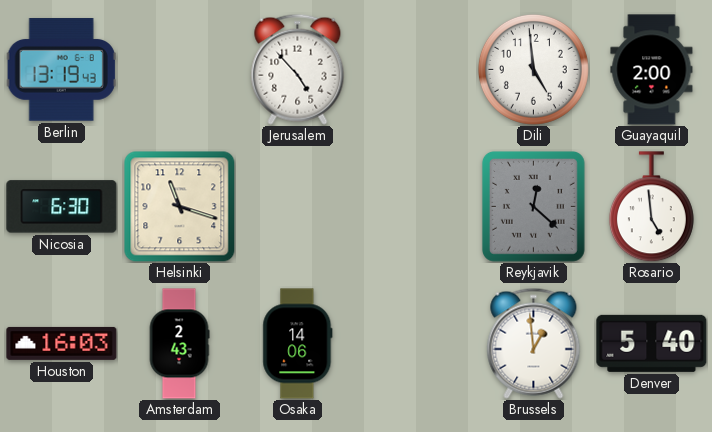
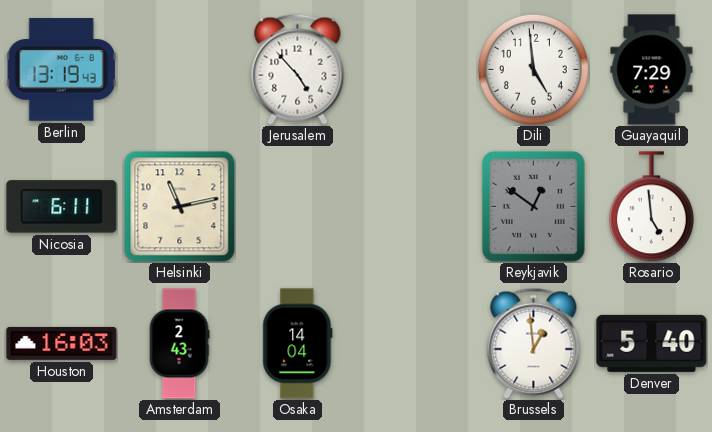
Guayaquil: 2:00 -> 7:29 (652, 70)
Nicosia: 6:30 -> 6:11 (62, 207)
Helsinki: 11:18 -> 11:13 (179, 206)
Reykjavik: 12:22 -> 12:51 (533, 206)
Osaka: 14:06 -> 14:04 (298, 344)
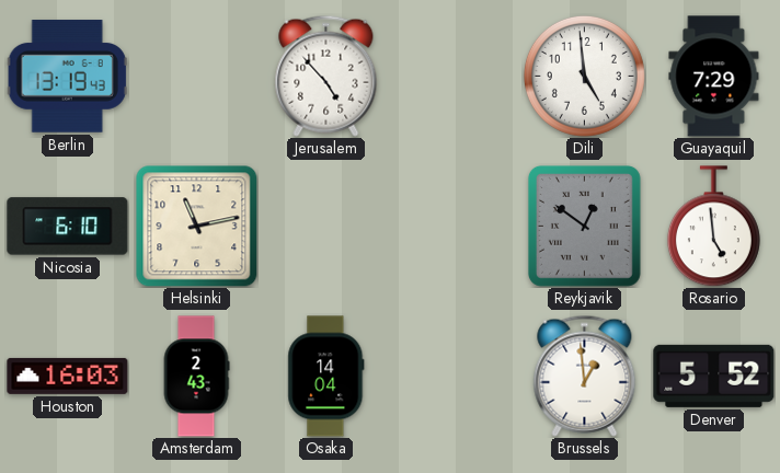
Nicosia: 6:11 -> 6:10 (68, 227)
Denver: 5:40 -> 5:52 (714, 376)
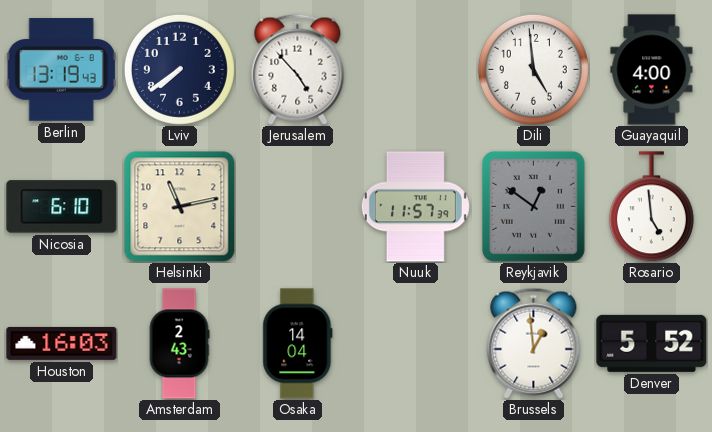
Lviv: none -> 7:39 (179, 69)
Guayaquil: 7:29 -> 4:00 (652, 70)
Nuuk: none -> 11:57 (415, 207)
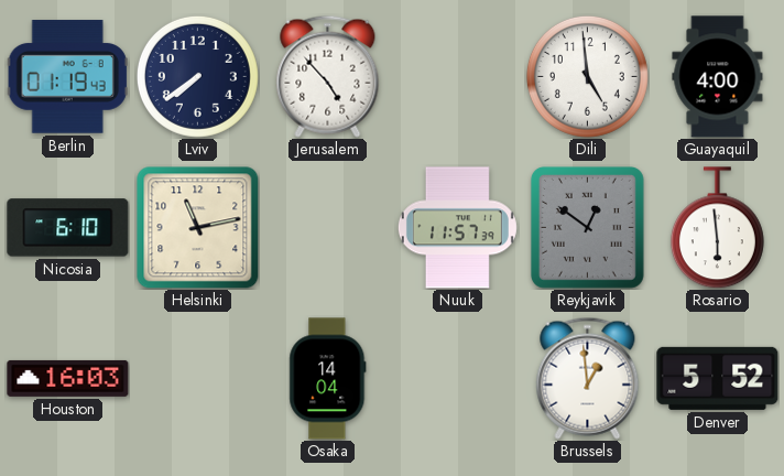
Berlin: 13:19 -> 01:19 (67, 77)
Rosario: 4:59 -> 5:59 (717, 228)
Amsterdam: 2:43 -> none (179, 344)
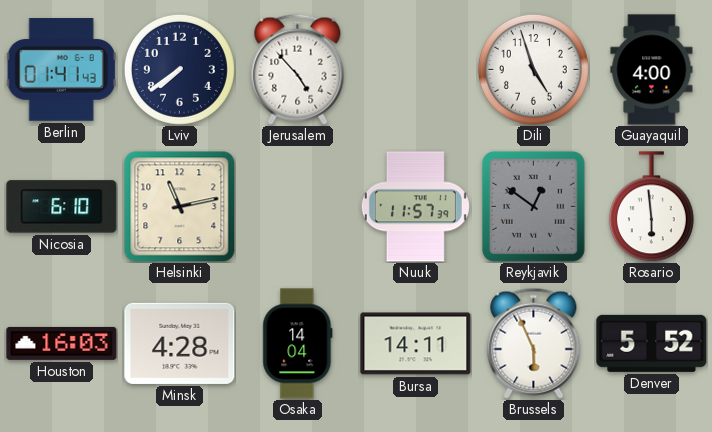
Berlin: 01:19 -> 01:41 (61, 70)
Dili: 4:59 -> 4:57 (533, 69)
Minsk: none -> 4:28 (180, 343)
Bursa: none -> 14:11 (416, 344)
Brussels: 12:59 -> 5:56 (534, 343)
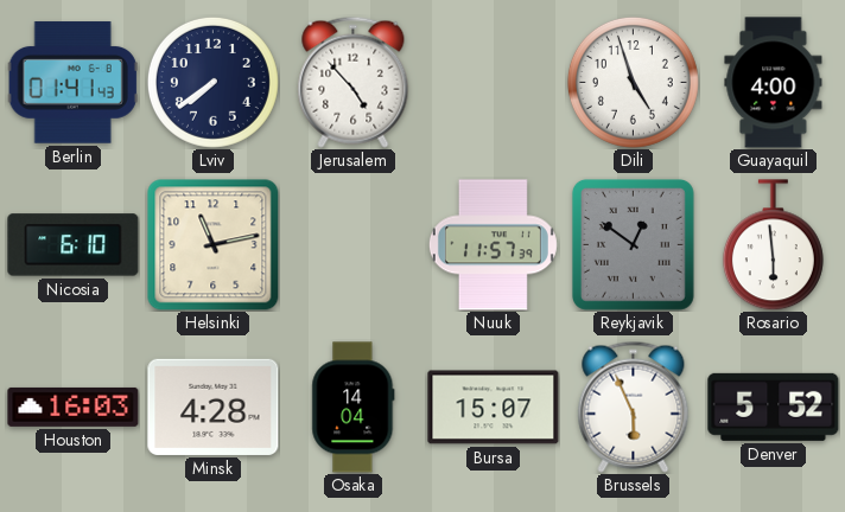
Bursa: 14:11 -> 15:07 (494, 408)
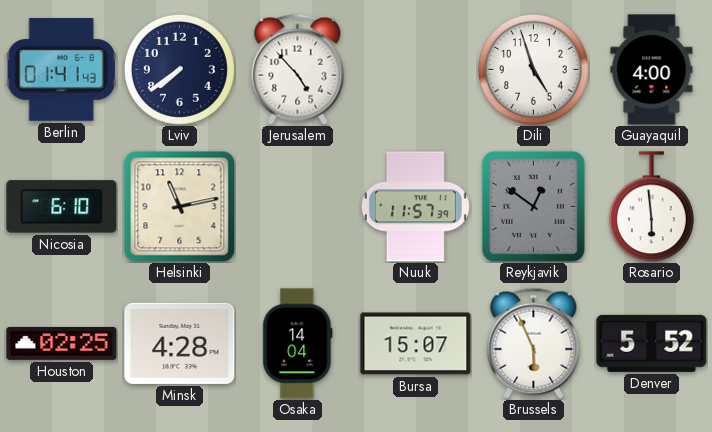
Houston: 16:03 -> 02:25 (62, 343)
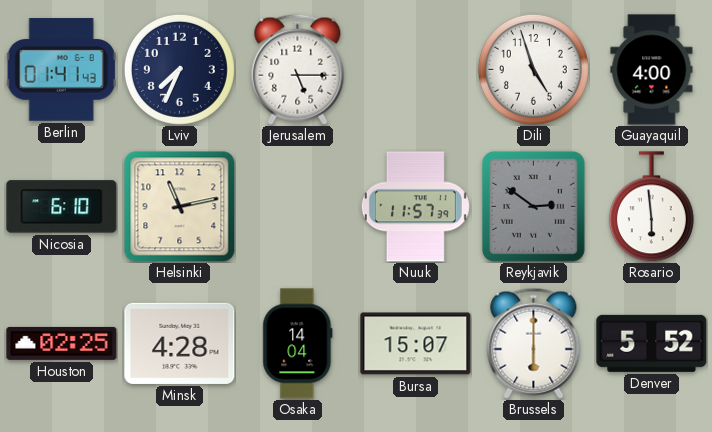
Lviv: 7:39 -> 7:34 (179, 69)
Jerusalem: 4:53 -> 5:15 (298, 69)
Reykjavik: 12:51 -> 2:51 (533, 206)
Brussels: 5:56 -> 6:00 (534, 343)
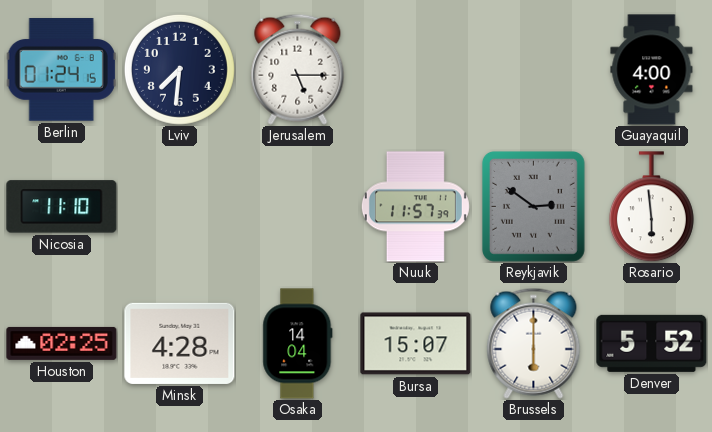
Berlin: 01:41 -> 01:24 (61, 70)
Lviv: 7:34 -> 7:31 (179, 69)
Dili: 4:57 -> none (533, 69)
Nicosia: 6:10 -> 11:10 (62, 207)
Helsinki: 11:13 -> none (179, 206)
